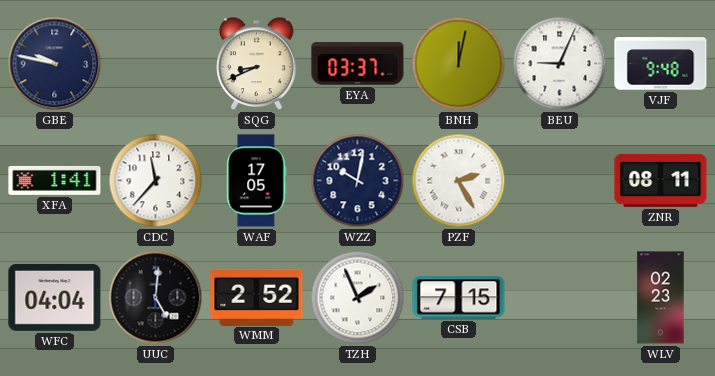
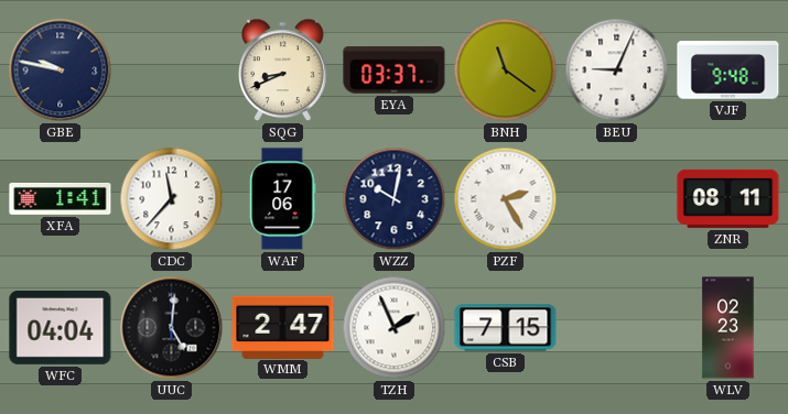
BNH: 12:02 -> 11:21 (506, 70)
WAF: 17:05 -> 17:06 (283, 199)
WMM: 2:52 -> 2:47 (283, 327)
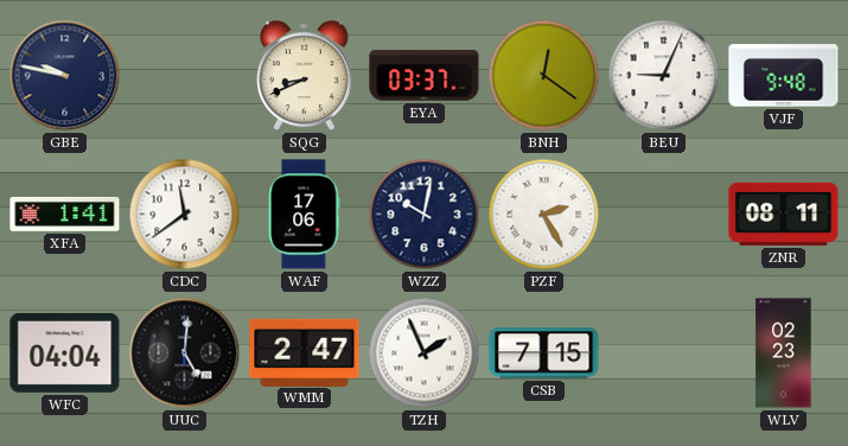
BNH: 11:21 -> 12:21 (544, 76)
CDC: 11:37 -> 11:39 (185, 215)
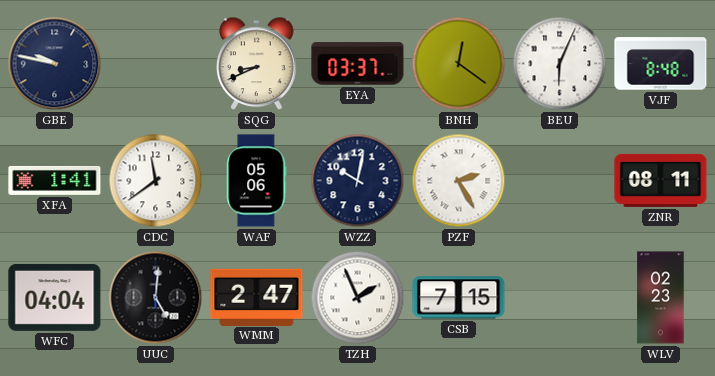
BEU: 9:04 -> 6:04 (560, 64)
VJF: 9:48 -> 8:48 (661, 64)
WAF: 17:06 -> 05:06 (257, 181)
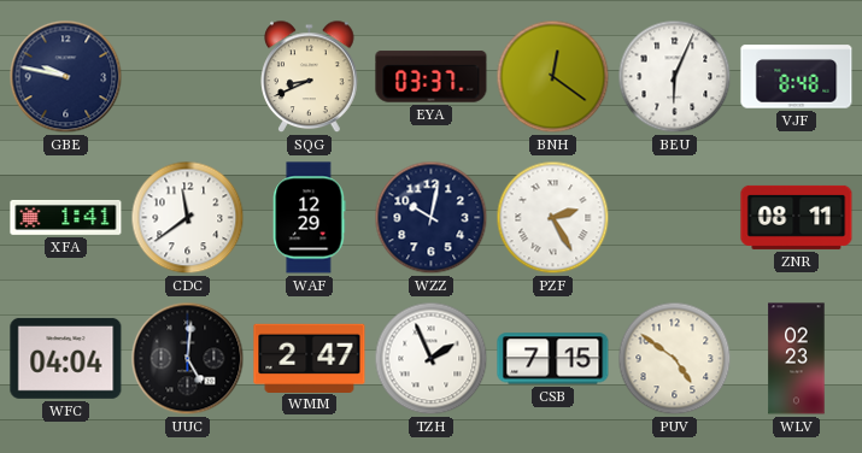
WAF: 05:06 -> 12:29 (310, 218)
PUV: none -> 4:51 (675, 359)
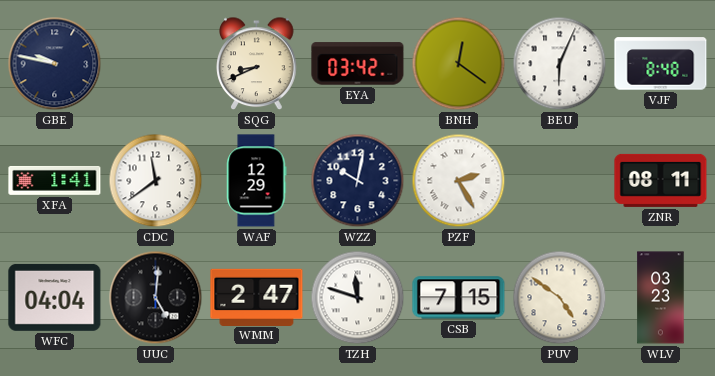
EYA: 03:37 -> 03:42 (358, 64)
TZH: 1:56 -> 11:48 (358, 298)
WLV: 02:23 -> 03:23 (661, 298)
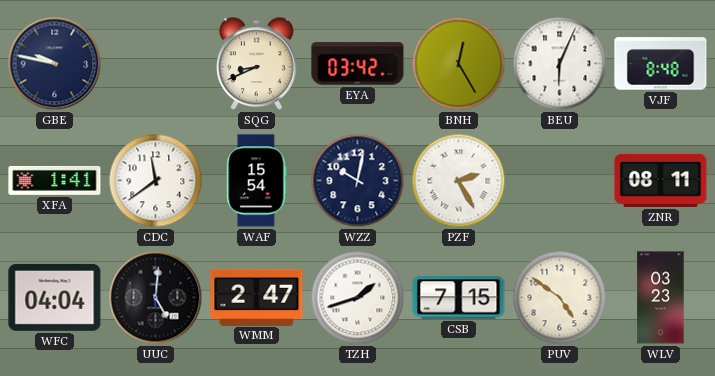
BNH: 12:21 -> 12:25 (459, 64)
WAF: 12:29 -> 15:54 (257, 181)
TZH: 11:48 -> 1:42 (358, 298)
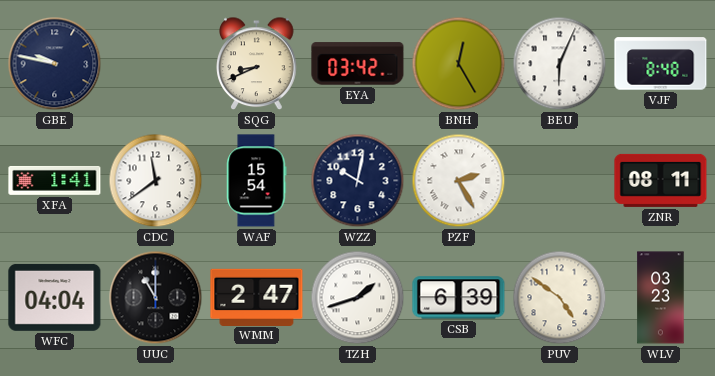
UUC: 5:01 -> 11:00 (156, 298)
CSB: 7:15 -> 6:39 (459, 298)
